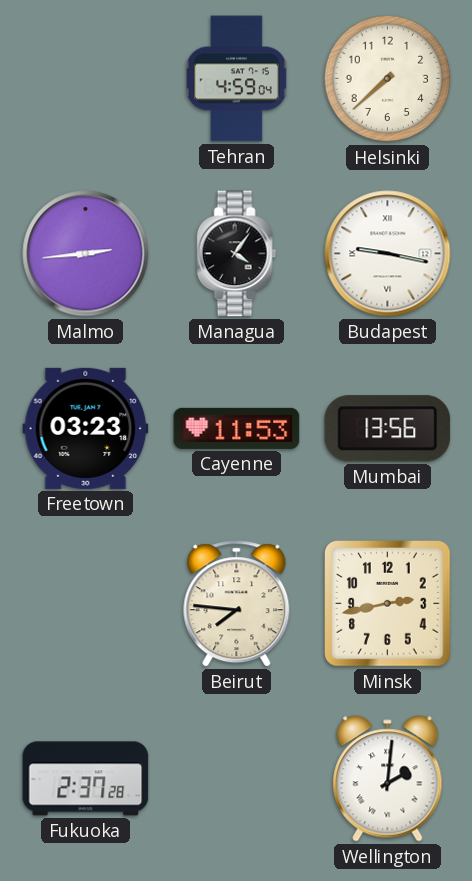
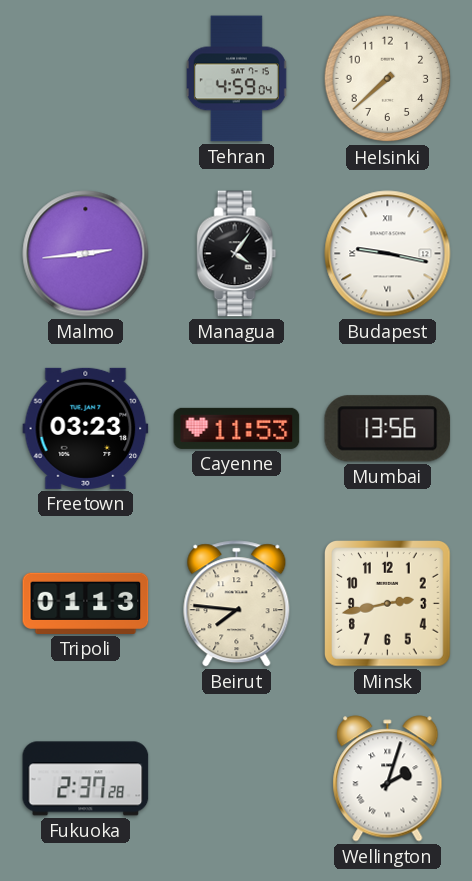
Tripoli: none -> 01:13 (86, 603)
Wellington: 2:01 -> 2:03 (388, 779)
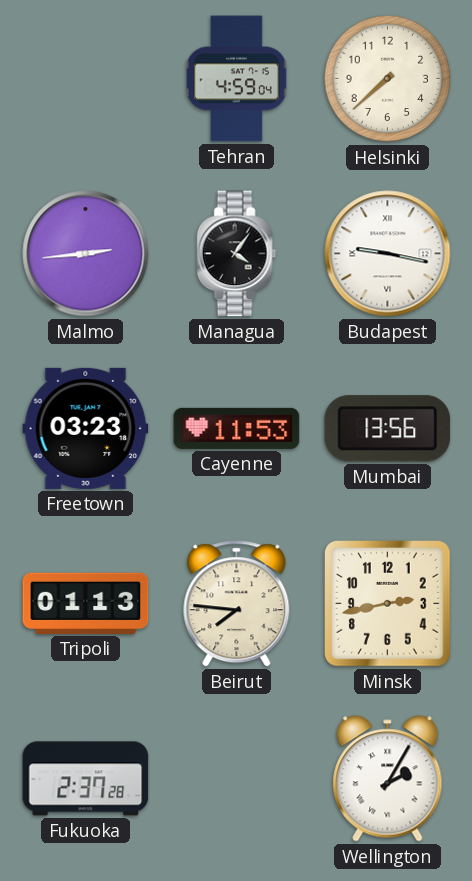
Wellington: 2:03 -> 2:05 (388, 779)
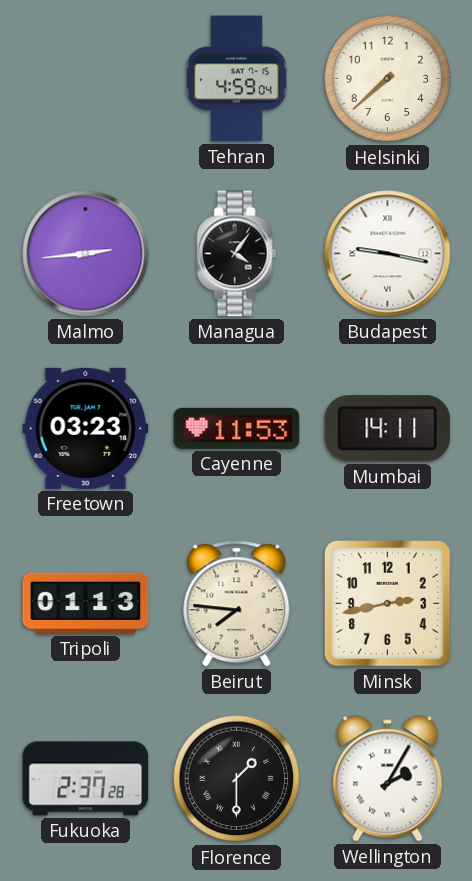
Mumbai: 13:56 -> 14:11 (388, 429)
Florence: none -> 1:30 (237, 779)
